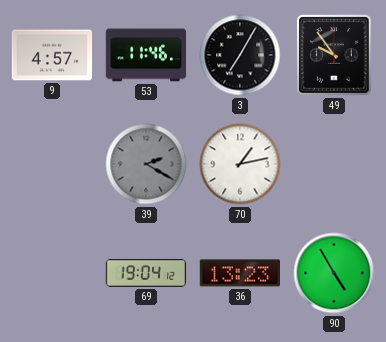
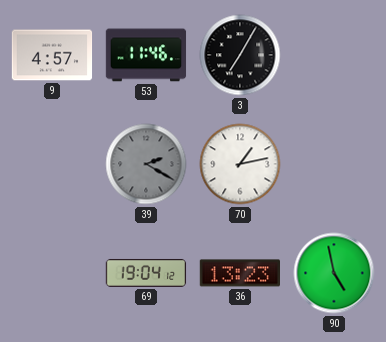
49: 9:54 -> none (334, 55)
90: 4:55 -> 4:58 (334, 273)
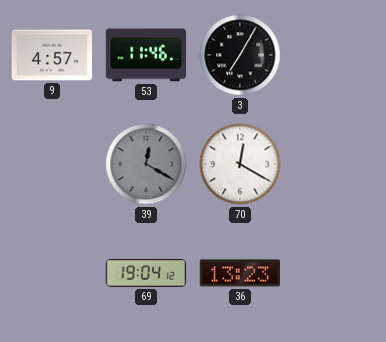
39: 2:20 -> 12:20 (146, 164)
70: 1:13 -> 12:20 (240, 164)
90: 4:58 -> none (334, 273)
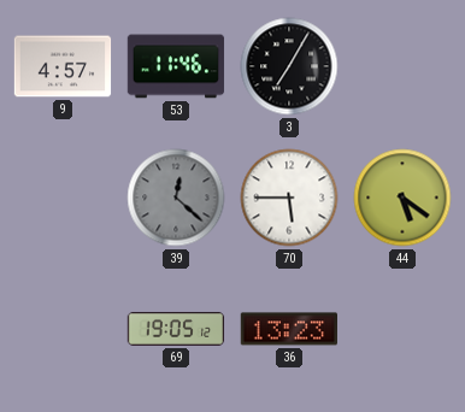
39: 12:20 -> 12:22 (176, 198)
70: 12:20 -> 5:45 (289, 198)
44: none -> 5:21 (402, 198)
69: 19:04 -> 19:05 (176, 329)
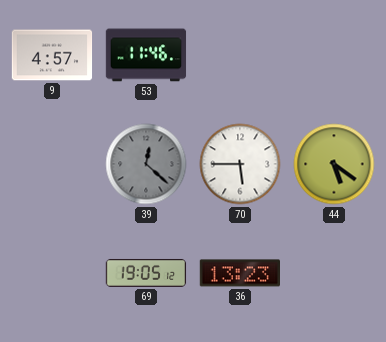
3: 7:05 -> none (289, 66)
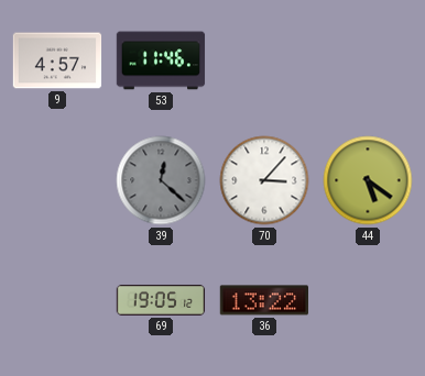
70: 5:45 -> 3:07 (264, 180)
36: 13:23 -> 13:22 (264, 300)
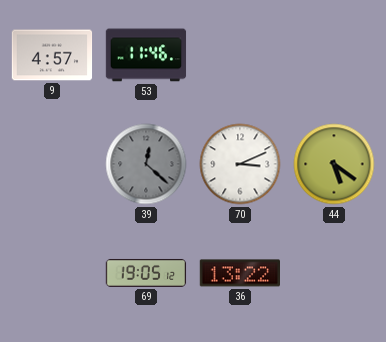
70: 3:07 -> 3:11 (240, 164)
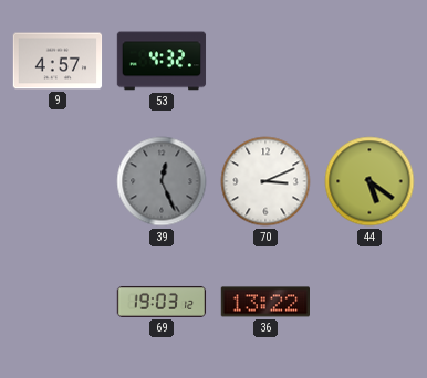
53: 11:46 -> 4:32 (162, 61)
39: 12:22 -> 12:26 (162, 181)
69: 19:05 -> 19:03 (162, 302)
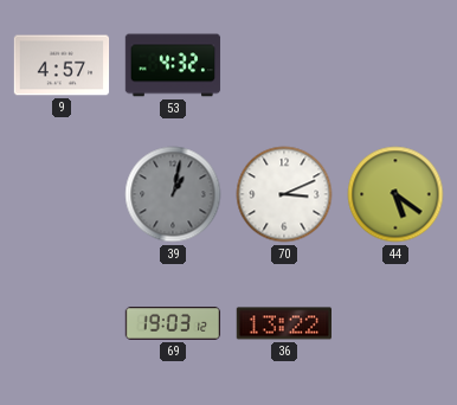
39: 12:26 -> 1:02 (173, 194)
